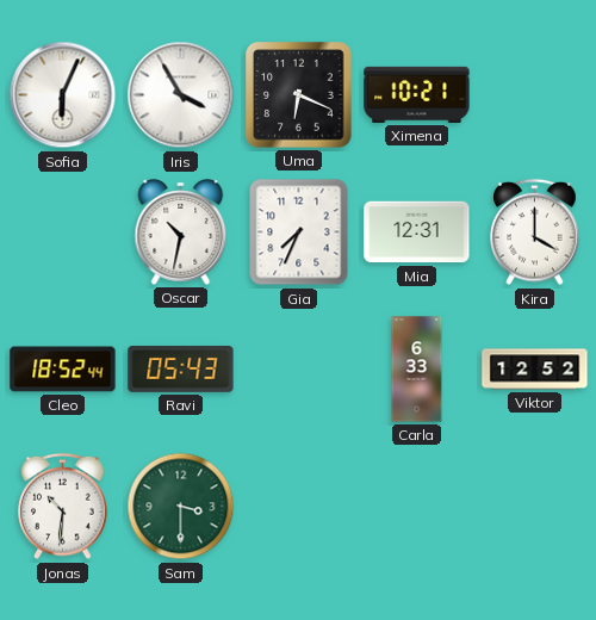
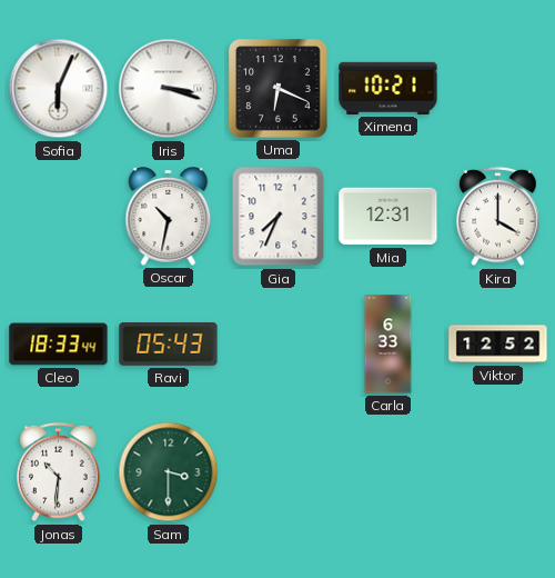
Iris: 3:55 -> 3:18 (169, 89)
Cleo: 18:52 -> 18:33 (59, 345)
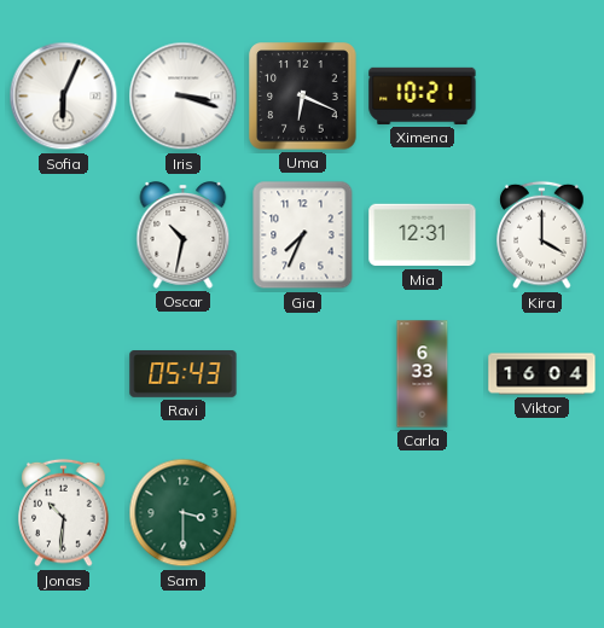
Cleo: 18:33 -> none (59, 345)
Viktor: 12:52 -> 16:04 (542, 374)
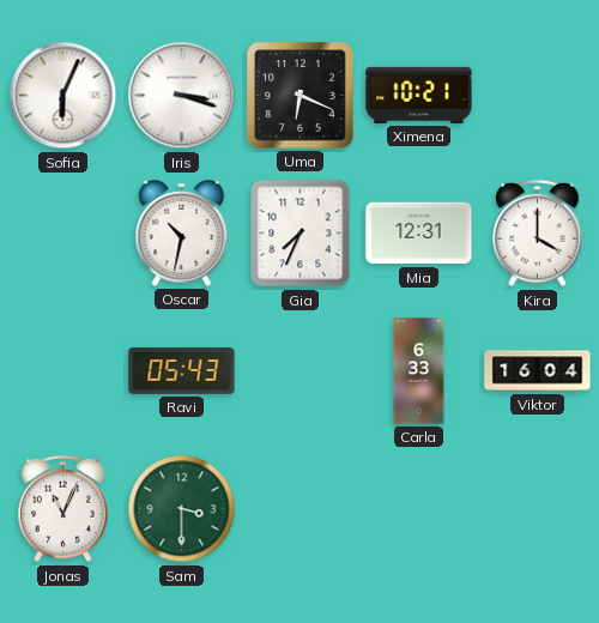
Jonas: 10:31 -> 11:04 (63, 509)
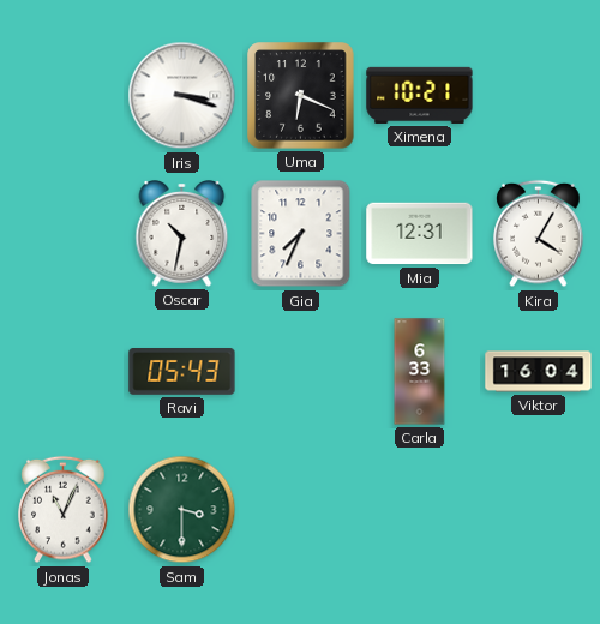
Sofia: 6:04 -> none (63, 96)
Kira: 4:00 -> 4:05 (539, 234)
